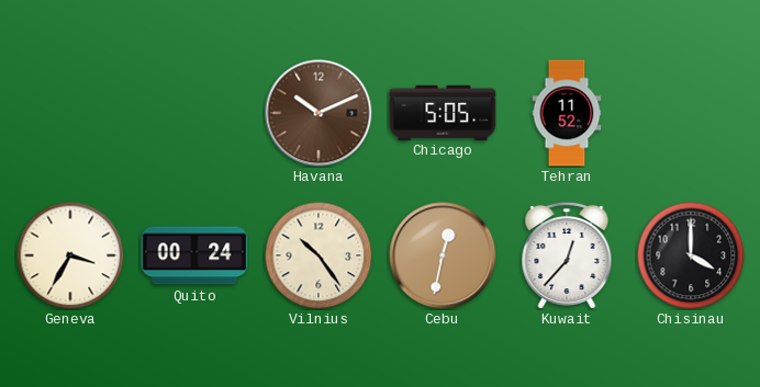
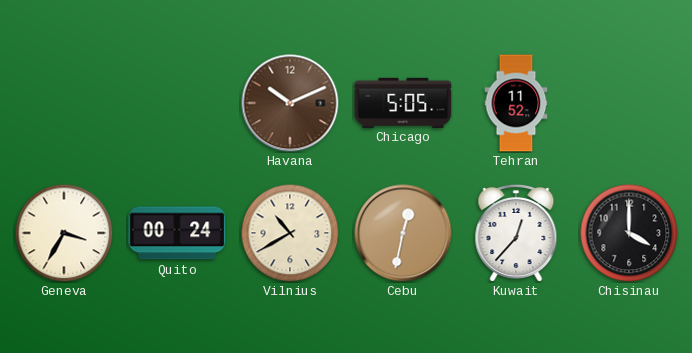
Vilnius: 10:24 -> 10:40 (290, 233)
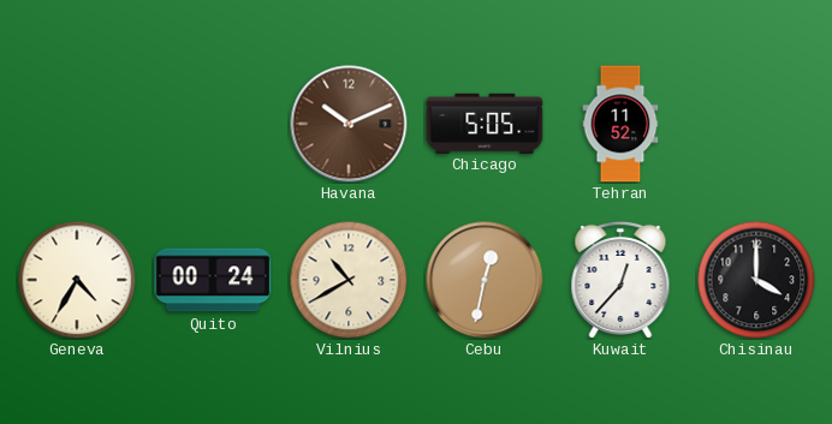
Geneva: 3:35 -> 4:35 (77, 280)
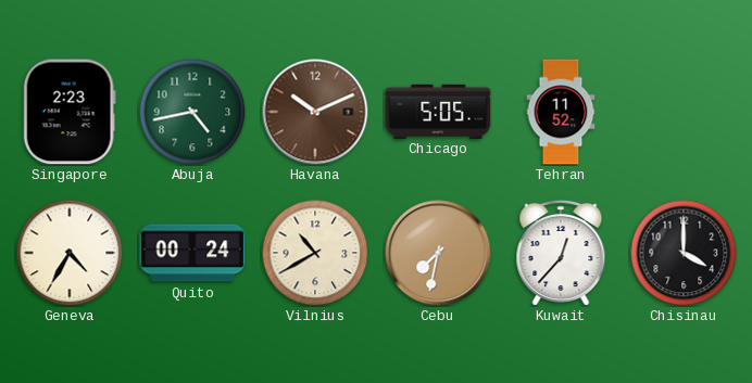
Singapore: none -> 2:23 (70, 112)
Abuja: none -> 4:43 (192, 112)
Cebu: 12:32 -> 7:32 (438, 253)
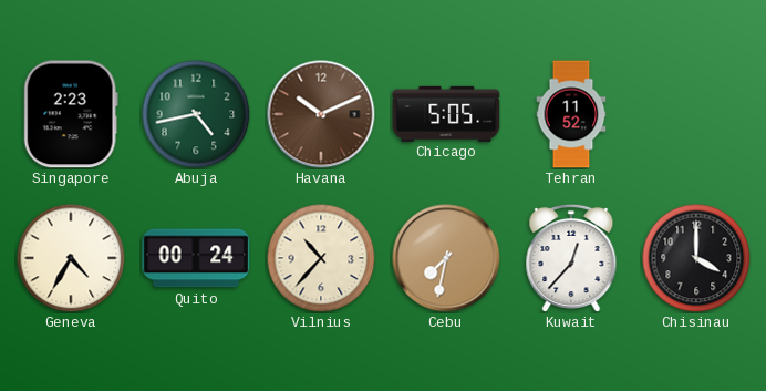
Vilnius: 10:40 -> 10:37 (321, 258)
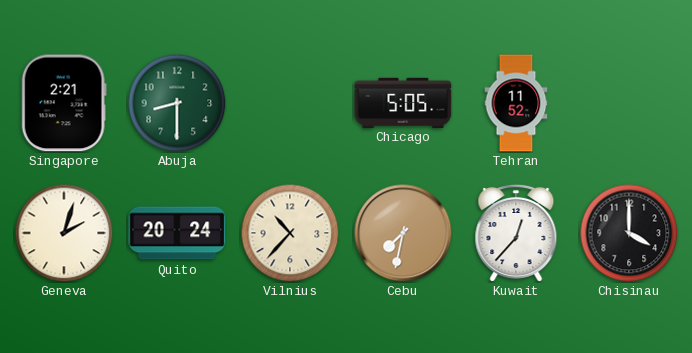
Singapore: 2:23 -> 2:21 (64, 103)
Abuja: 4:43 -> 8:30 (177, 103)
Havana: 10:11 -> none (321, 114)
Geneva: 4:35 -> 2:03 (64, 233)
Quito: 00:24 -> 20:24 (177, 233)
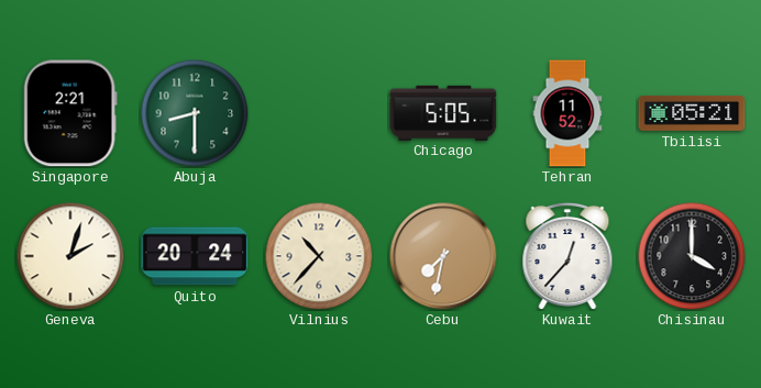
Tbilisi: none -> 05:21 (692, 113)
